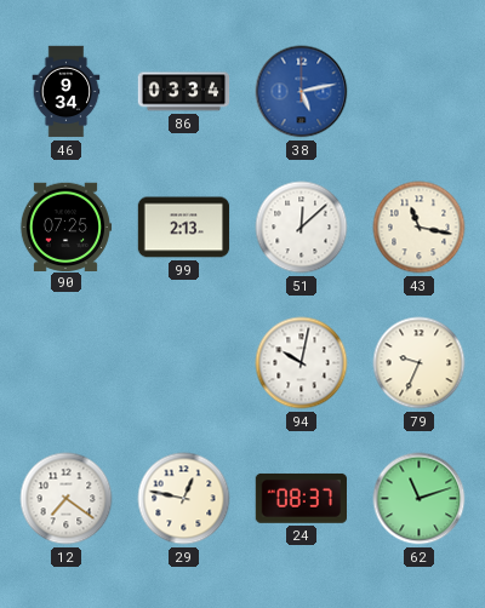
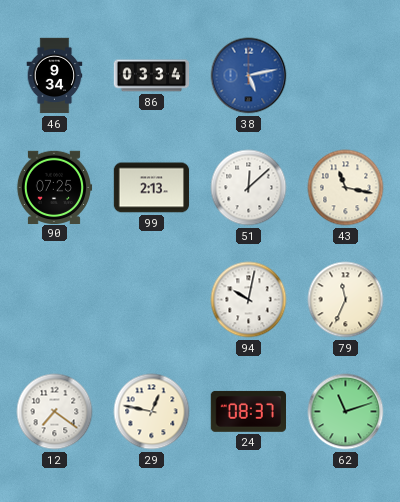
79: 9:34 -> 11:34 (346, 300)
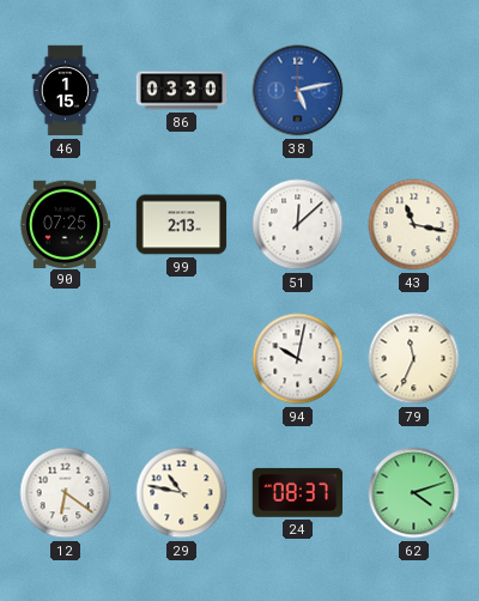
46: 9:34 -> 1:15 (66, 91)
86: 03:34 -> 03:30 (182, 91)
12: 7:21 -> 6:21 (66, 493)
29: 12:47 -> 10:47 (182, 493)
62: 11:12 -> 4:12 (414, 493)
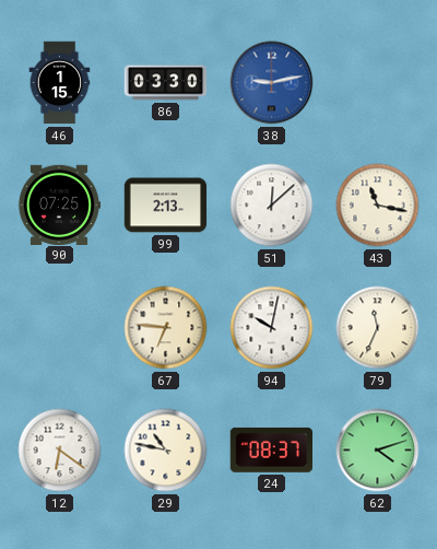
38: 5:13 -> 9:13 (272, 83)
67: none -> 6:46 (166, 328)
